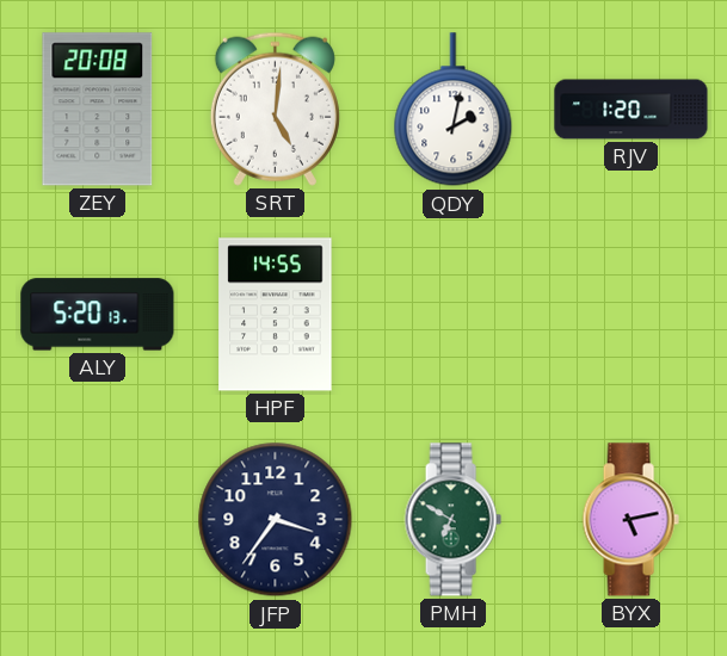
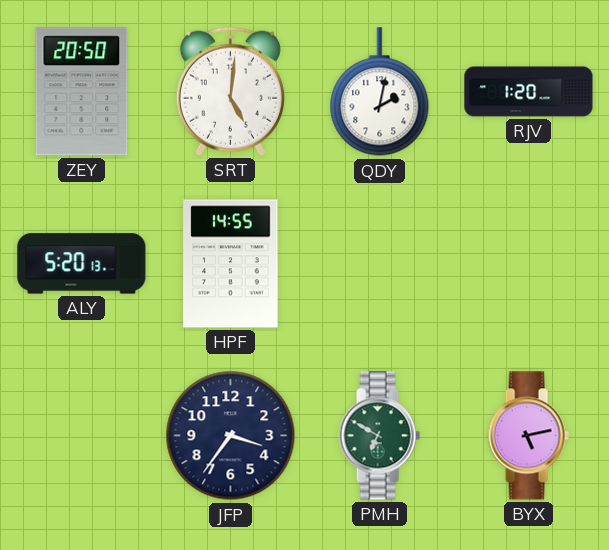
ZEY: 20:08 -> 20:50 (82, 92)
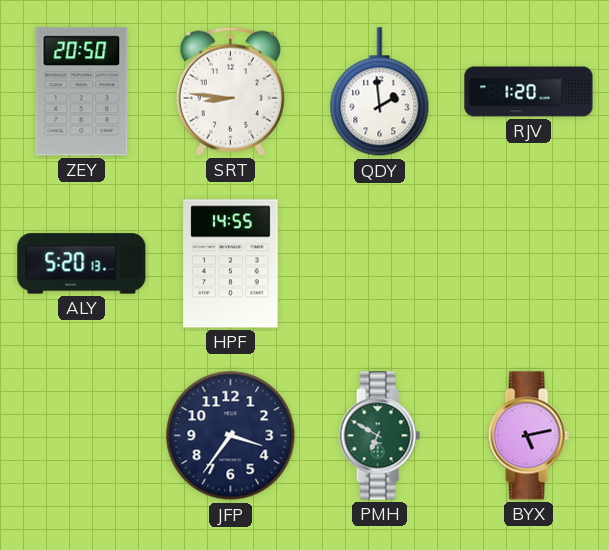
SRT: 5:01 -> 8:46 (230, 91)
QDY: 2:02 -> 1:59 (380, 92)
